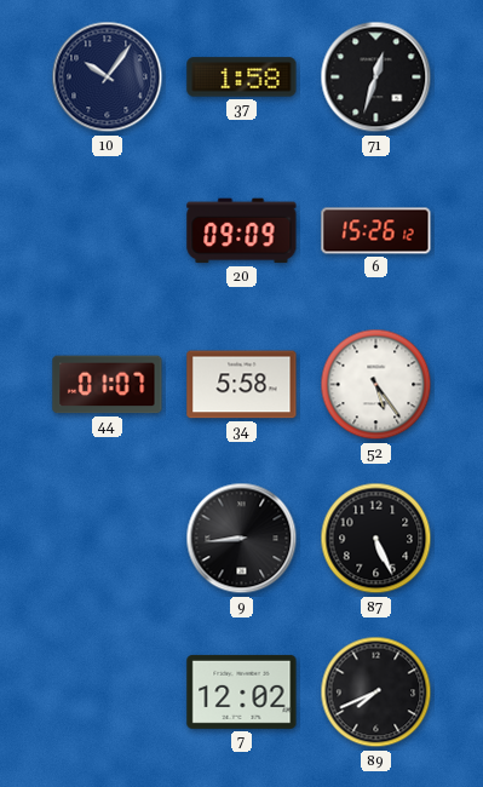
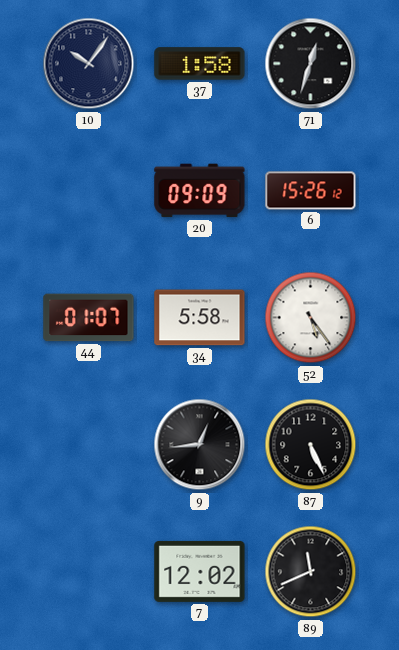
9: 8:44 -> 12:44 (200, 445)
89: 7:41 -> 11:41 (311, 572)
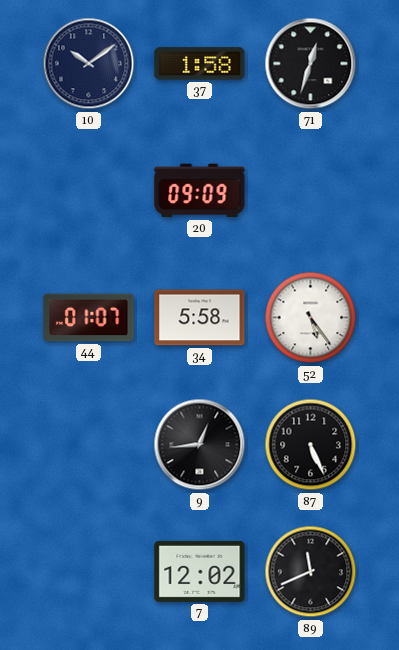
10: 10:06 -> 10:09 (89, 64)
6: 15:26 -> none (311, 191)
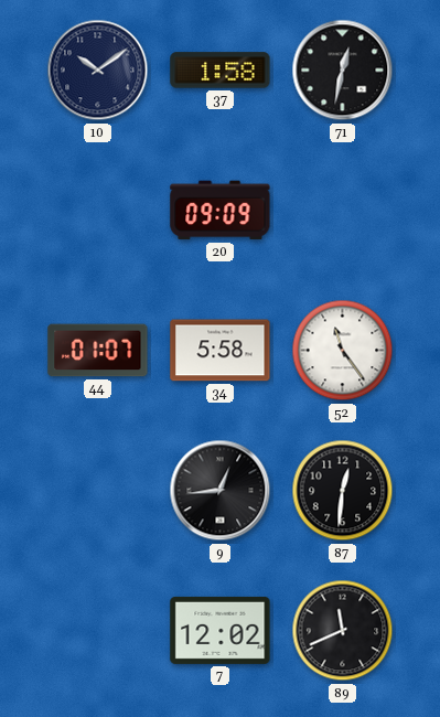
71: 12:33 -> 12:32 (343, 71)
52: 5:24 -> 11:24 (343, 351)
87: 5:26 -> 12:31 (343, 491)
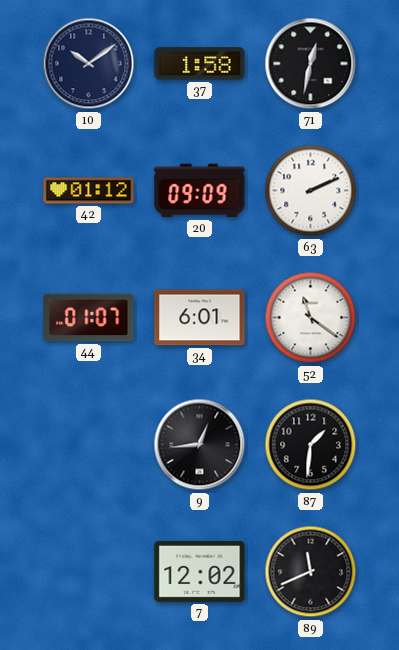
42: none -> 01:12 (89, 191)
63: none -> 2:11 (311, 191)
34: 5:58 -> 6:01 (200, 318)
52: 11:24 -> 11:21 (311, 318)
87: 12:31 -> 1:31 (311, 445)
